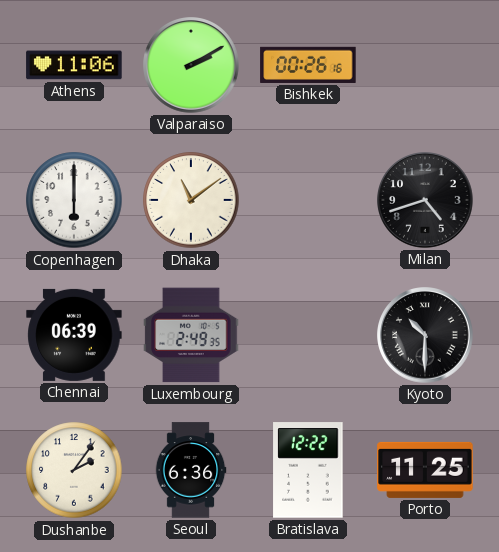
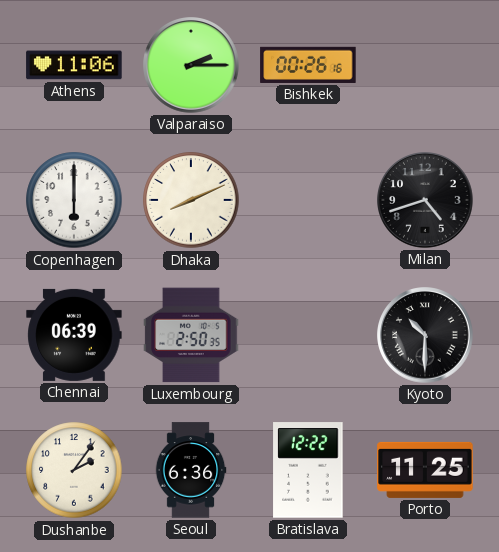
Valparaiso: 2:10 -> 2:15 (191, 65)
Dhaka: 11:09 -> 8:11 (191, 200)
Luxembourg: 2:49 -> 2:50 (191, 335)
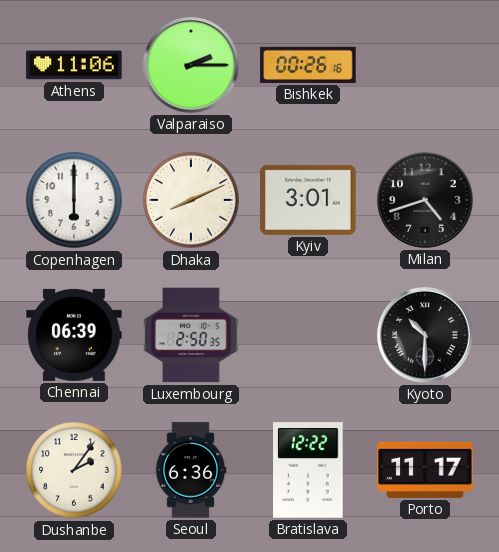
Kyiv: none -> 3:01 (308, 200)
Porto: 11:25 -> 11:17 (425, 470)
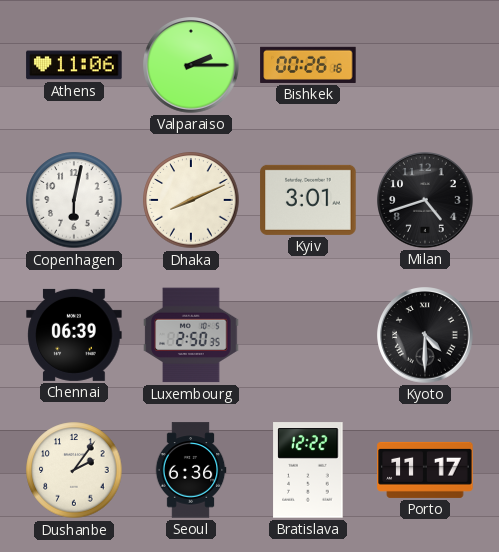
Copenhagen: 6:00 -> 6:02 (74, 200)
Kyoto: 10:30 -> 4:30 (425, 335)
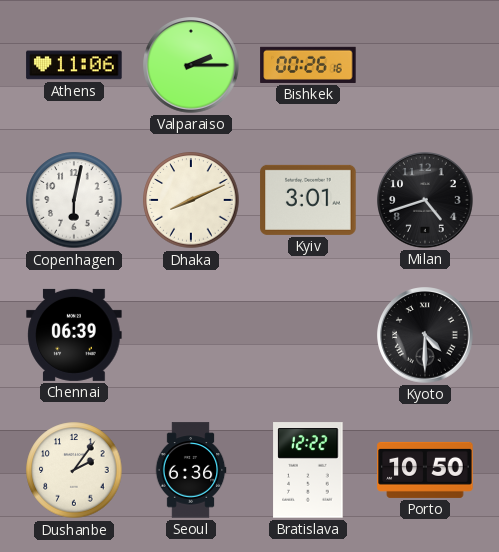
Luxembourg: 2:50 -> none (191, 335)
Porto: 11:17 -> 10:50 (425, 470)
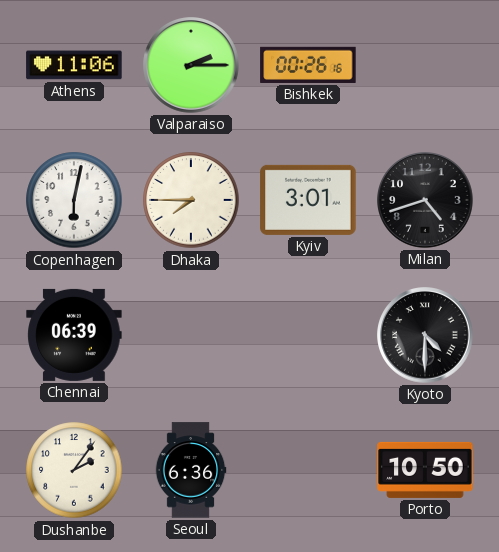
Dhaka: 8:11 -> 7:45 (191, 200)
Bratislava: 12:22 -> none (308, 470)
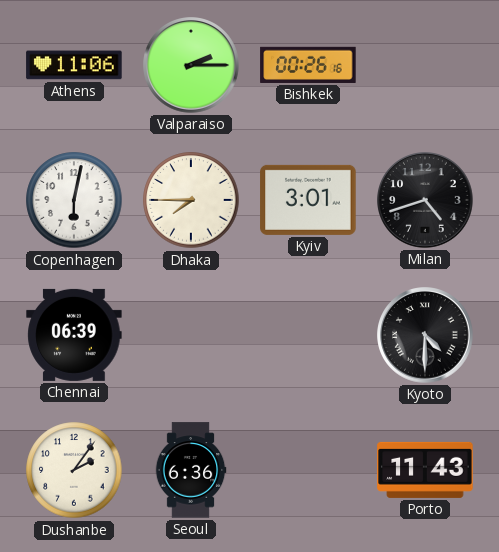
Porto: 10:50 -> 11:43 (425, 470)
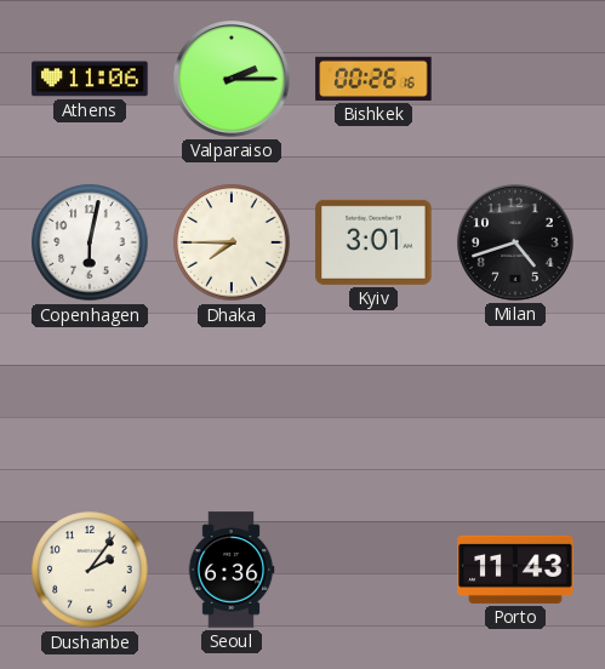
Chennai: 06:39 -> none (74, 335)
Kyoto: 4:30 -> none (425, 335)
